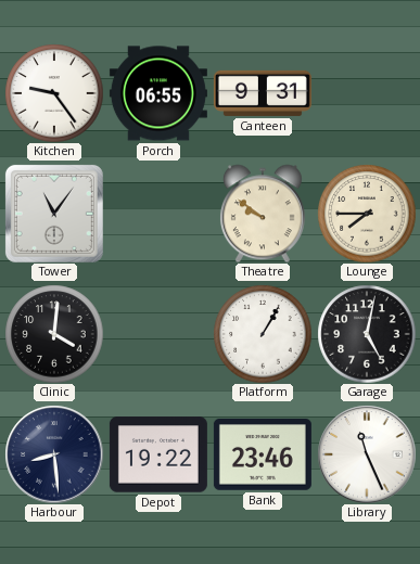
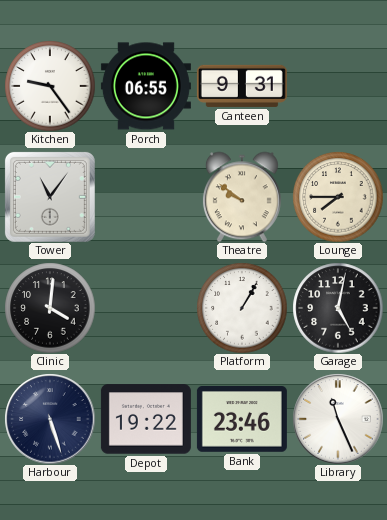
Harbour: 8:29 -> 5:27 (50, 419)
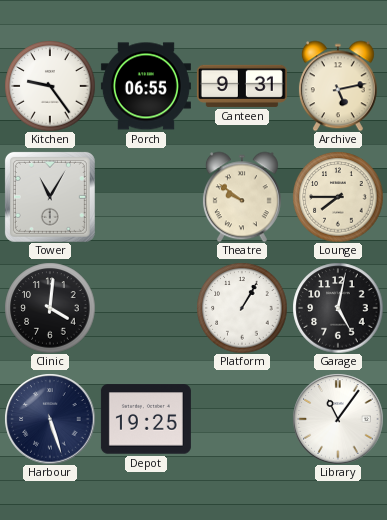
Archive: none -> 5:13 (338, 86)
Tower: 11:06 -> 11:05 (50, 197)
Depot: 19:22 -> 19:25 (146, 419)
Bank: 23:46 -> none (242, 420)
Library: 11:26 -> 11:06 (338, 419)
